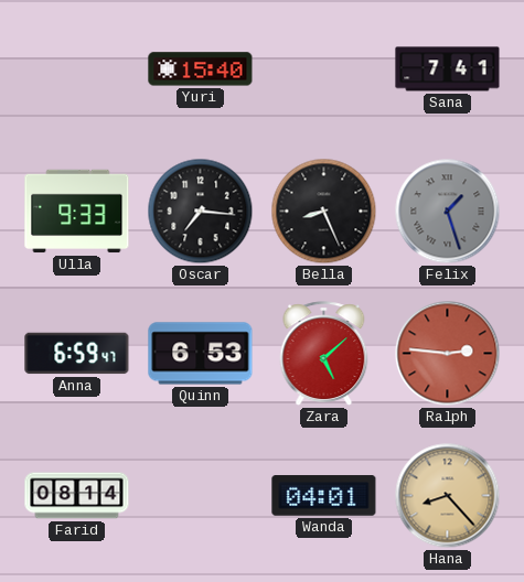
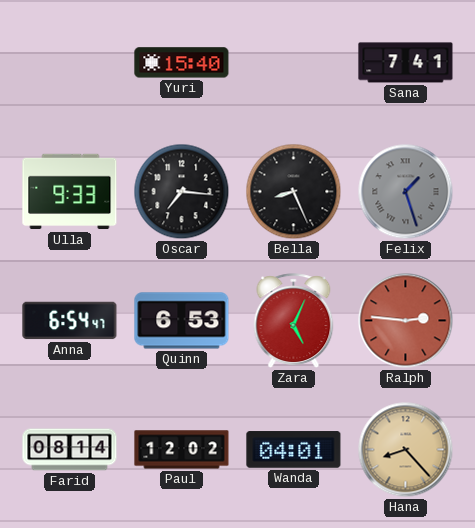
Anna: 6:59 -> 6:54 (70, 321)
Zara: 5:08 -> 5:04 (294, 321)
Paul: none -> 12:02 (182, 450)
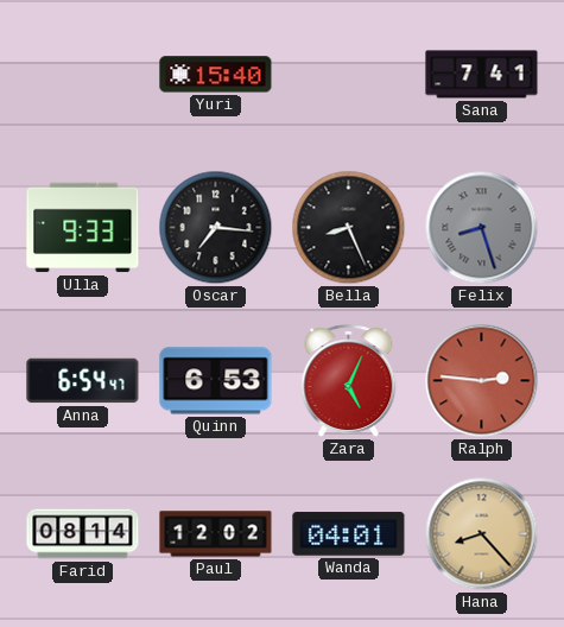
Felix: 1:27 -> 8:27 (482, 228)
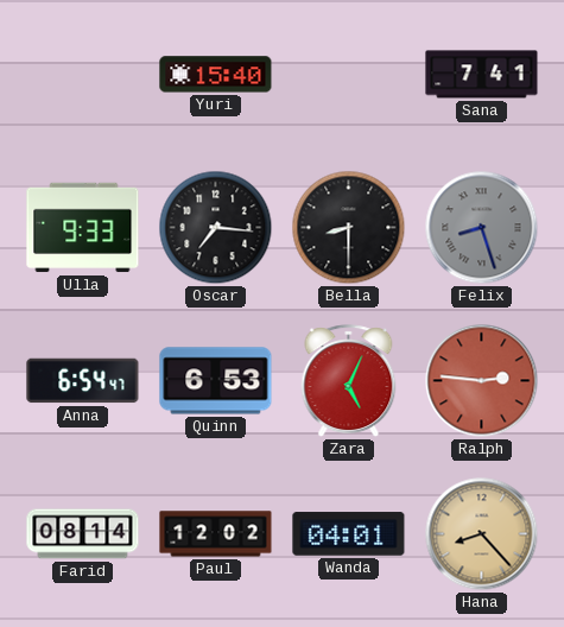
Bella: 8:26 -> 8:30 (349, 228)
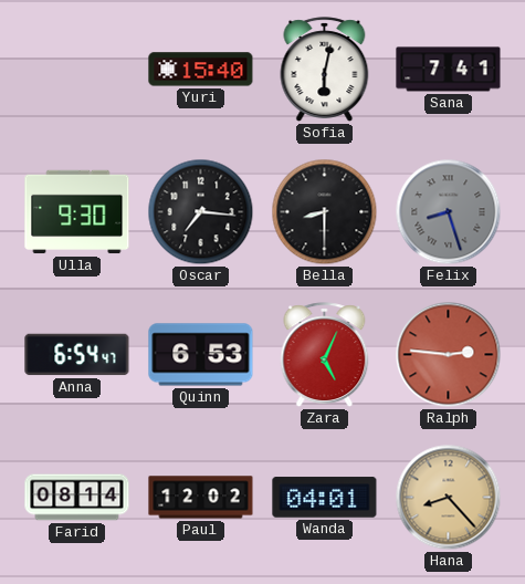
Sofia: none -> 6:02 (325, 70)
Ulla: 9:33 -> 9:30 (77, 212)
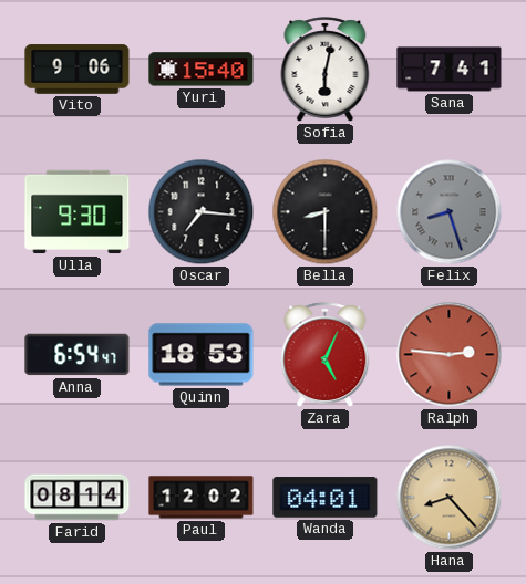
Vito: none -> 9:06 (78, 70)
Quinn: 6:53 -> 18:53 (202, 355)
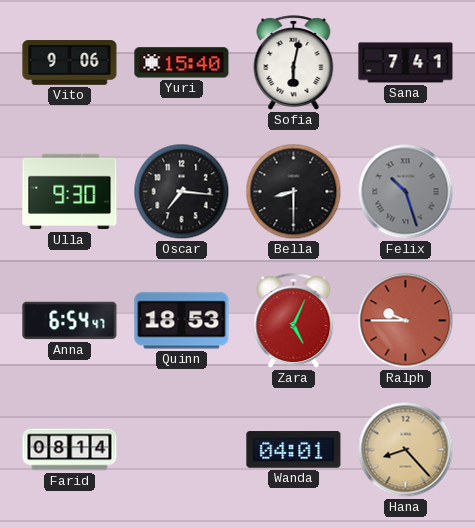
Felix: 8:27 -> 10:27 (406, 192)
Ralph: 2:46 -> 9:45 (406, 321)
Paul: 12:02 -> none (202, 498)
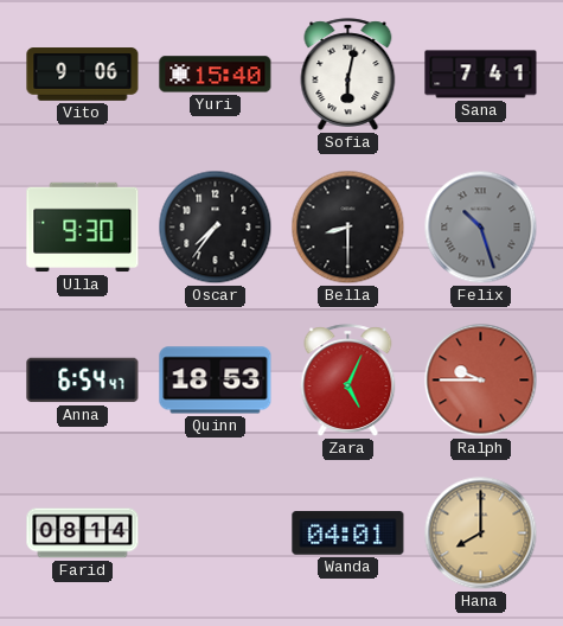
Oscar: 7:16 -> 7:36 (216, 228)
Hana: 8:23 -> 8:00 (481, 534)
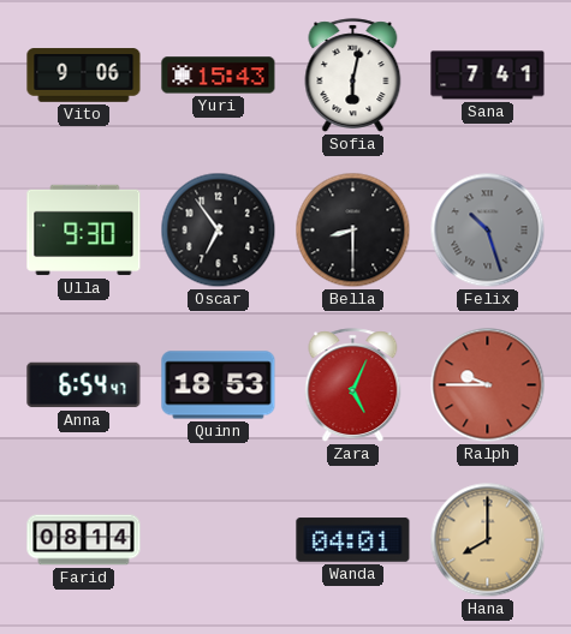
Yuri: 15:40 -> 15:43 (219, 76)
Oscar: 7:36 -> 6:54 (219, 231)
